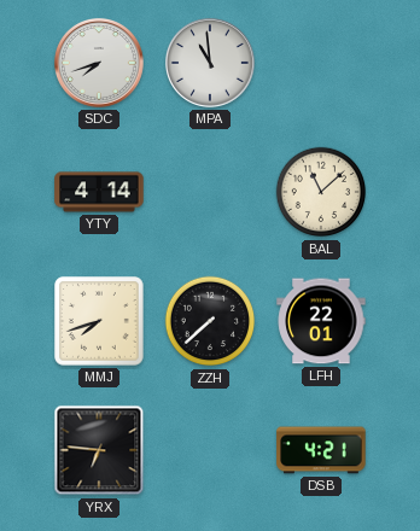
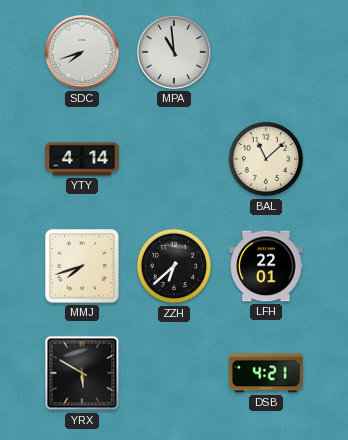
ZZH: 7:38 -> 6:38 (174, 266)
YRX: 6:46 -> 5:50 (82, 373)
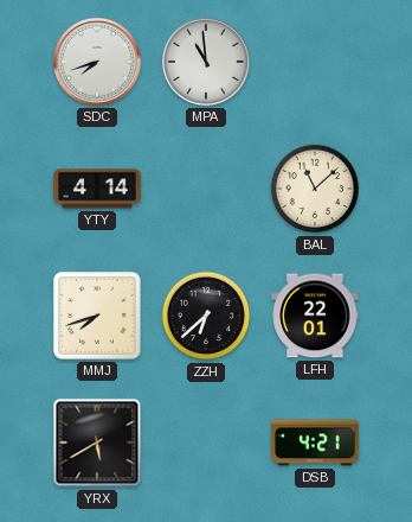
YRX: 5:50 -> 5:40 (97, 443)
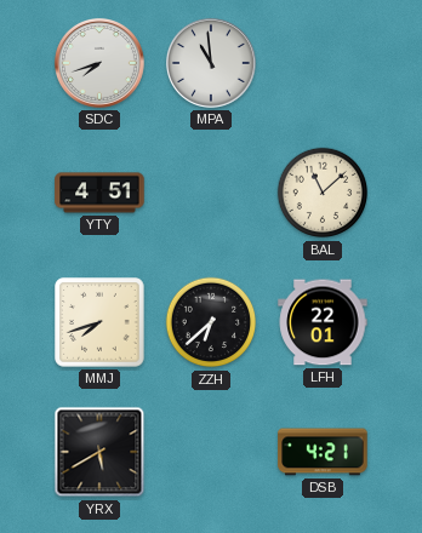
YTY: 4:14 -> 4:51 (99, 193)
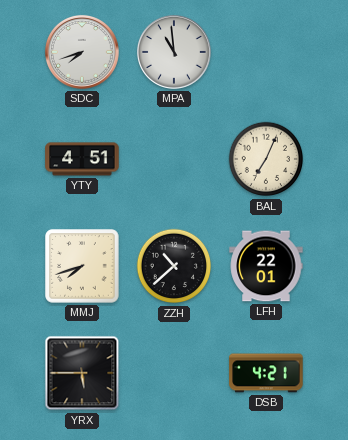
BAL: 11:08 -> 7:04 (266, 159)
ZZH: 6:38 -> 10:38 (174, 266)
YRX: 5:40 -> 5:45 (82, 373)
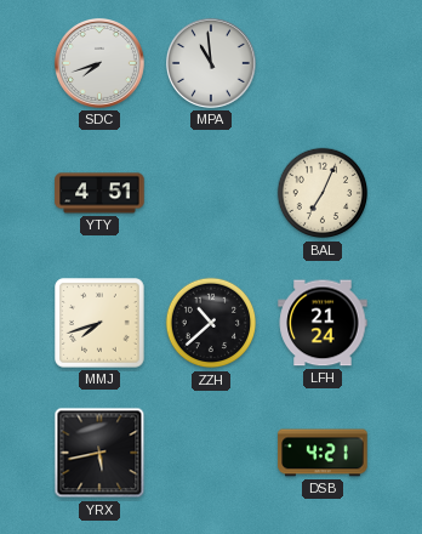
LFH: 22:01 -> 21:24 (323, 323)
YRX: 5:45 -> 5:43 (99, 453)
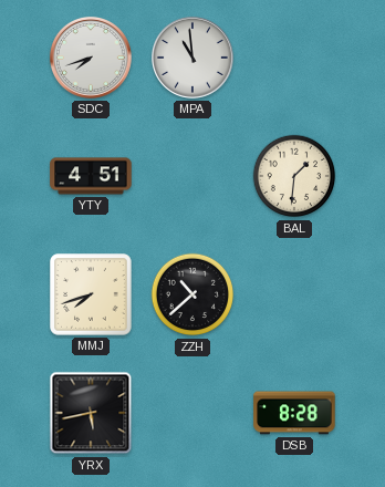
BAL: 7:04 -> 1:31 (294, 176)
LFH: 21:24 -> none (323, 323)
DSB: 4:21 -> 8:28 (294, 413)
